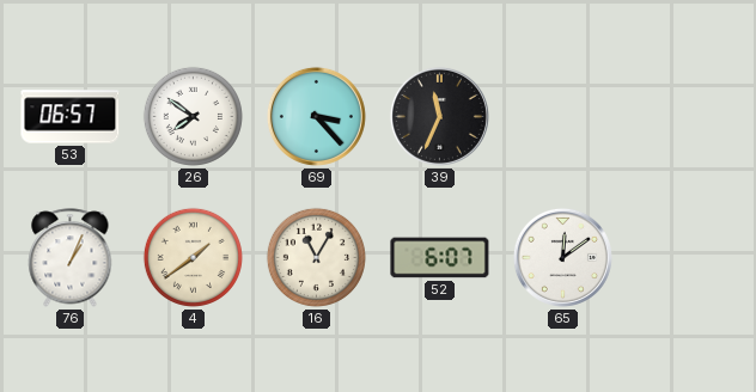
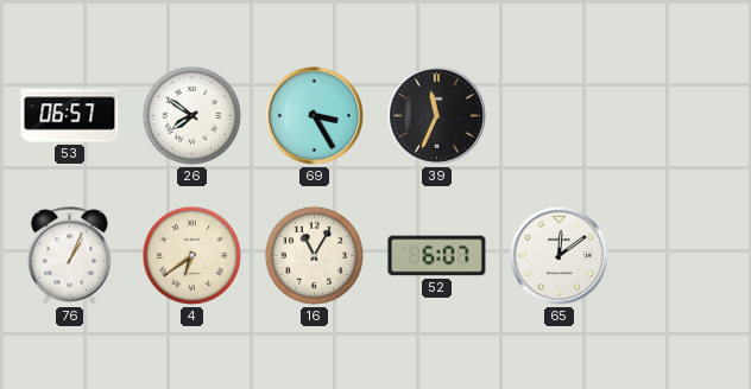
69: 3:23 -> 3:25 (314, 115)
4: 1:39 -> 6:39 (191, 255)
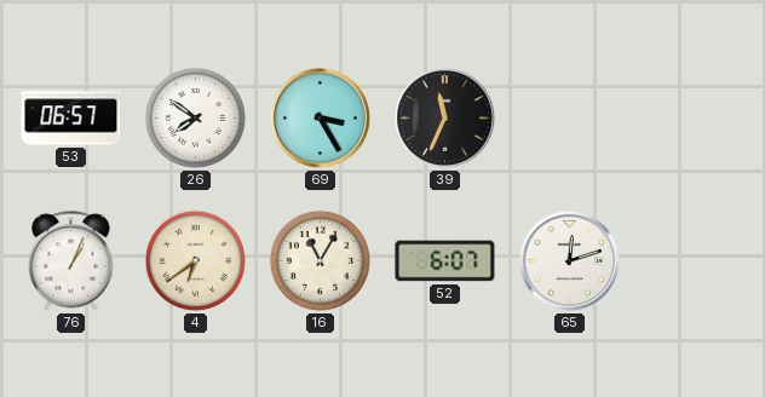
65: 12:09 -> 12:12 (569, 260)
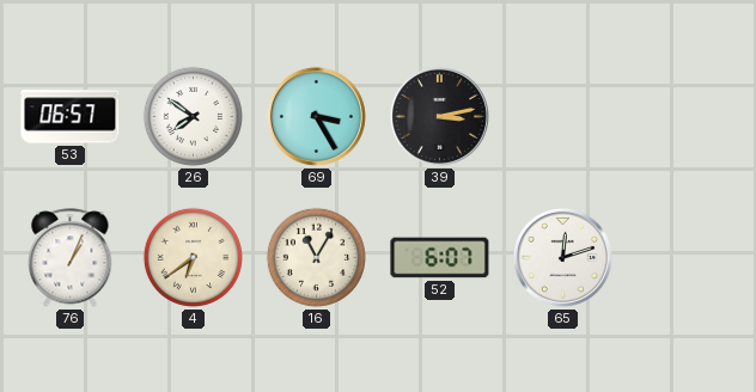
39: 11:34 -> 3:13 (439, 116)
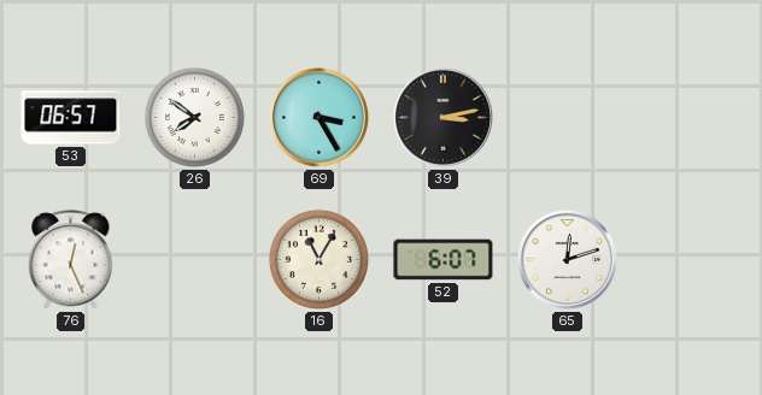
76: 1:04 -> 12:26 (71, 260)
4: 6:39 -> none (193, 257)
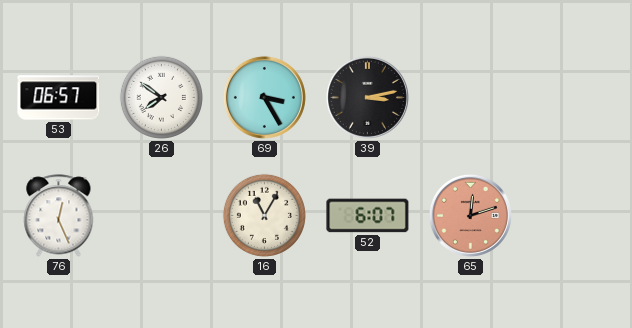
65 dial: white -> salmon (470, 215)
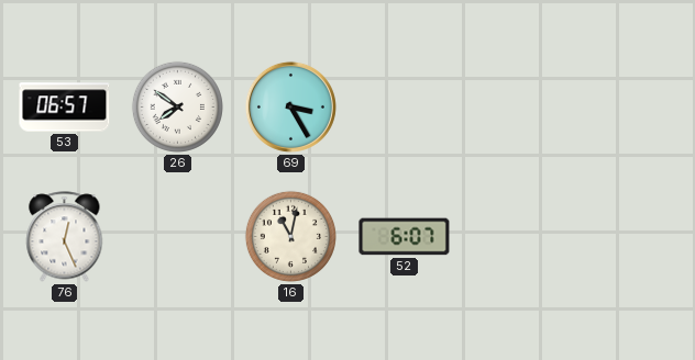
39: 3:13 -> none (367, 97)
16: 11:05 -> 11:02 (290, 236)
65: 12:12 -> none (470, 215)
